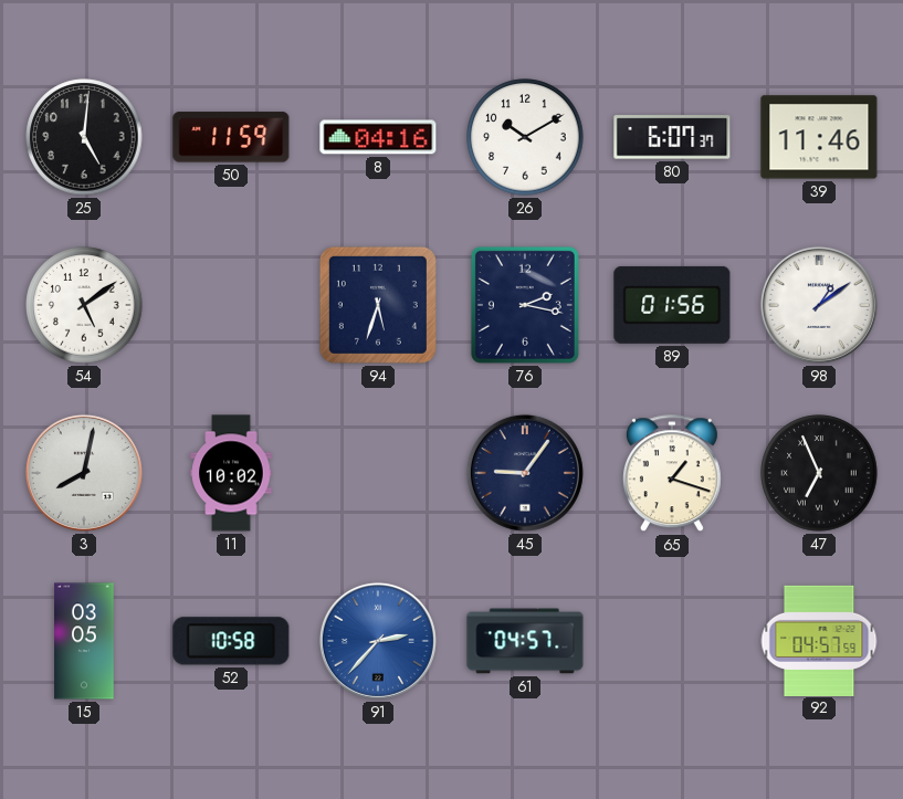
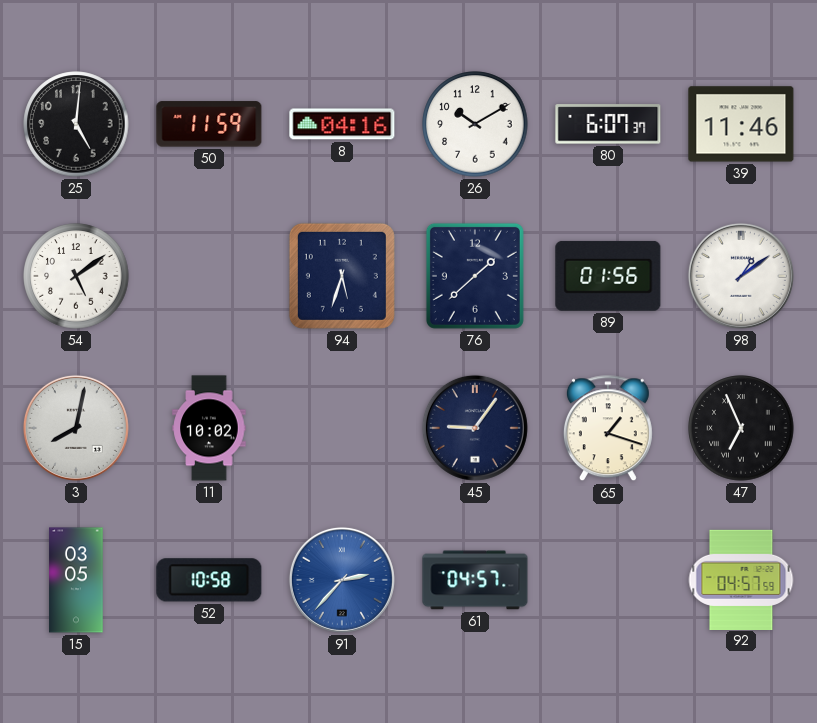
76: 2:17 -> 1:38 (475, 276)
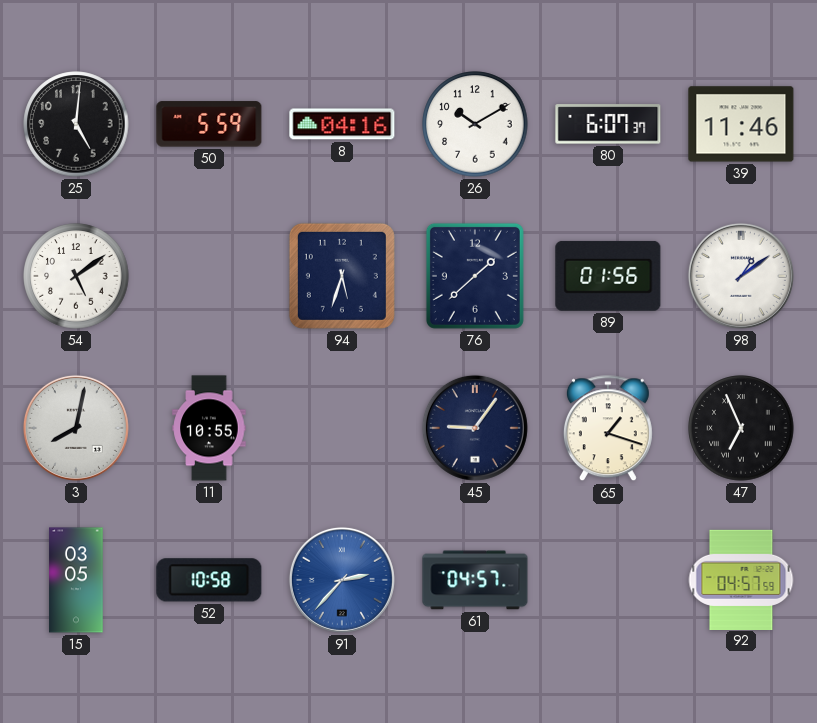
50: 11:59 -> 5:59 (209, 124)
11: 10:02 -> 10:55 (209, 428)
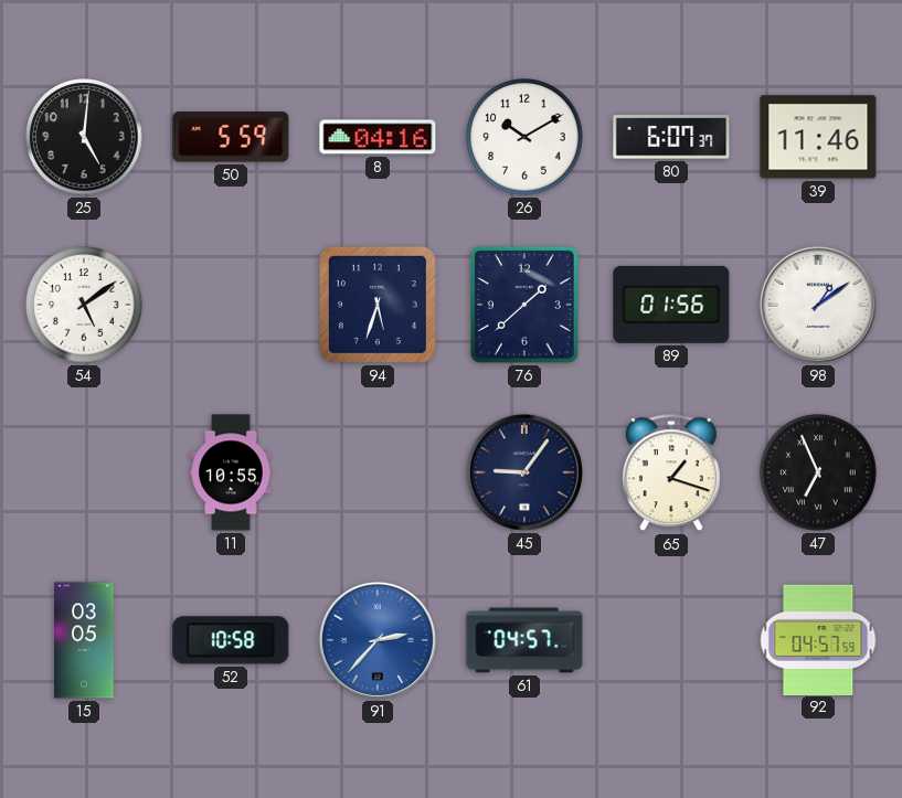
3: 8:02 -> none (76, 428)
